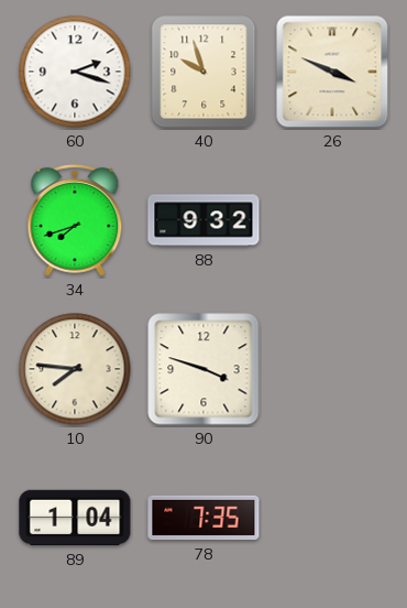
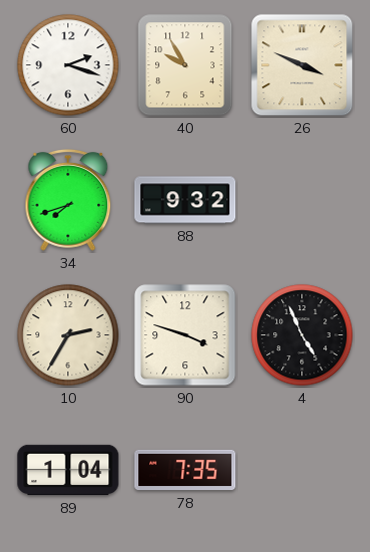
40: 9:57 -> 9:55 (185, 65)
10: 7:46 -> 2:35 (68, 335)
4: none -> 4:56 (302, 335)
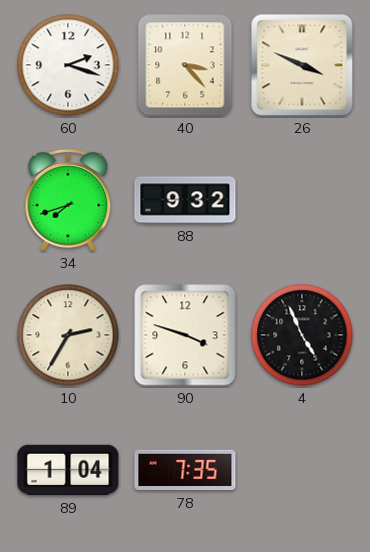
40: 9:55 -> 3:23 (185, 65)
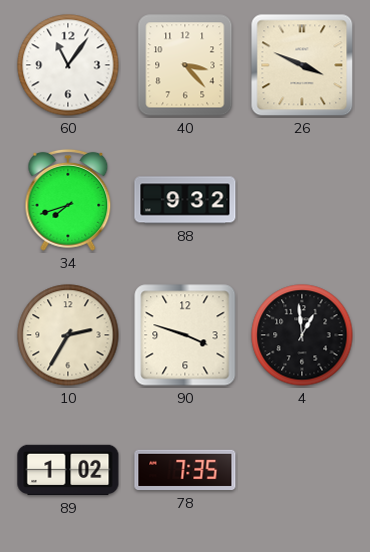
60: 2:18 -> 11:06 (68, 65)
4: 4:56 -> 12:59 (302, 335)
89: 1:04 -> 1:02 (68, 470)
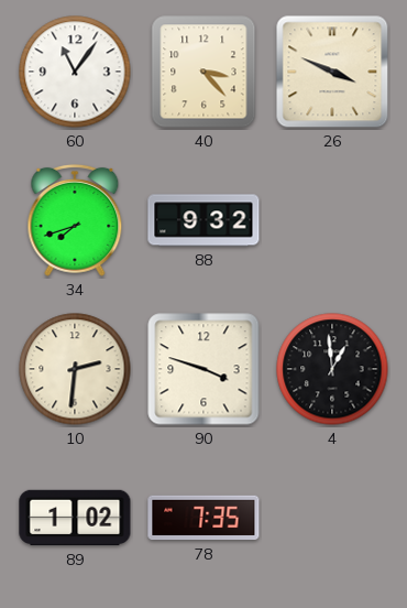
10: 2:35 -> 2:31 (75, 369)
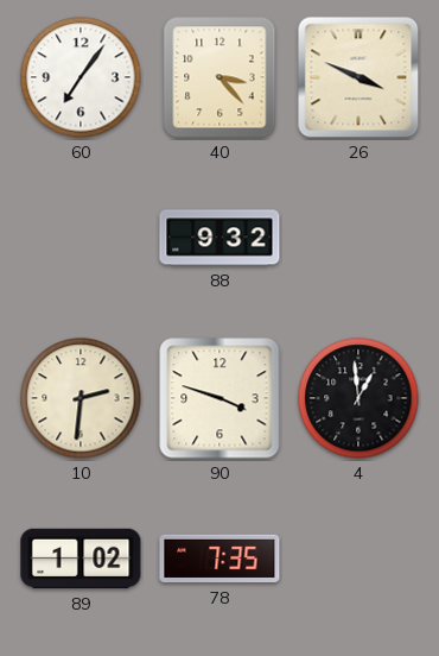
60: 11:06 -> 7:06 (81, 77)
34: 7:42 -> none (75, 220)
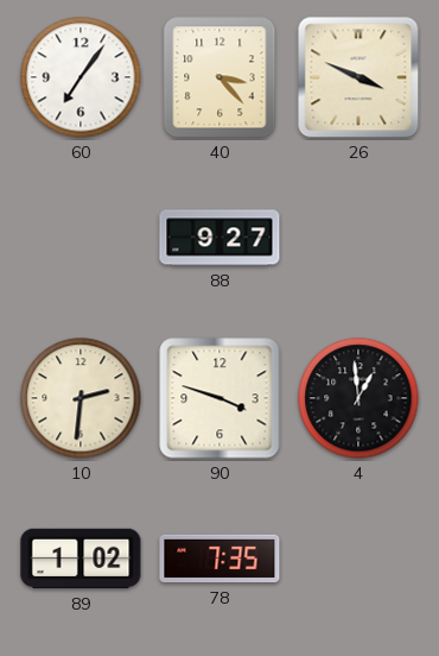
88: 9:32 -> 9:27 (220, 238)
